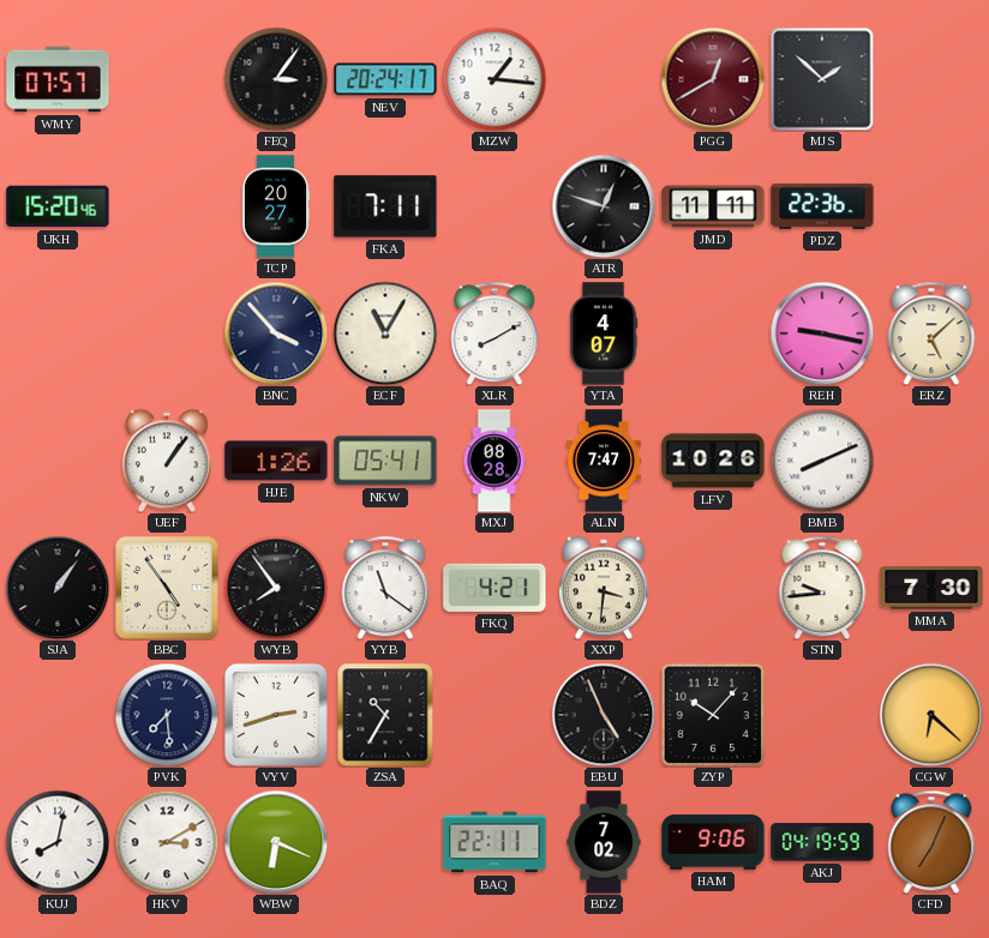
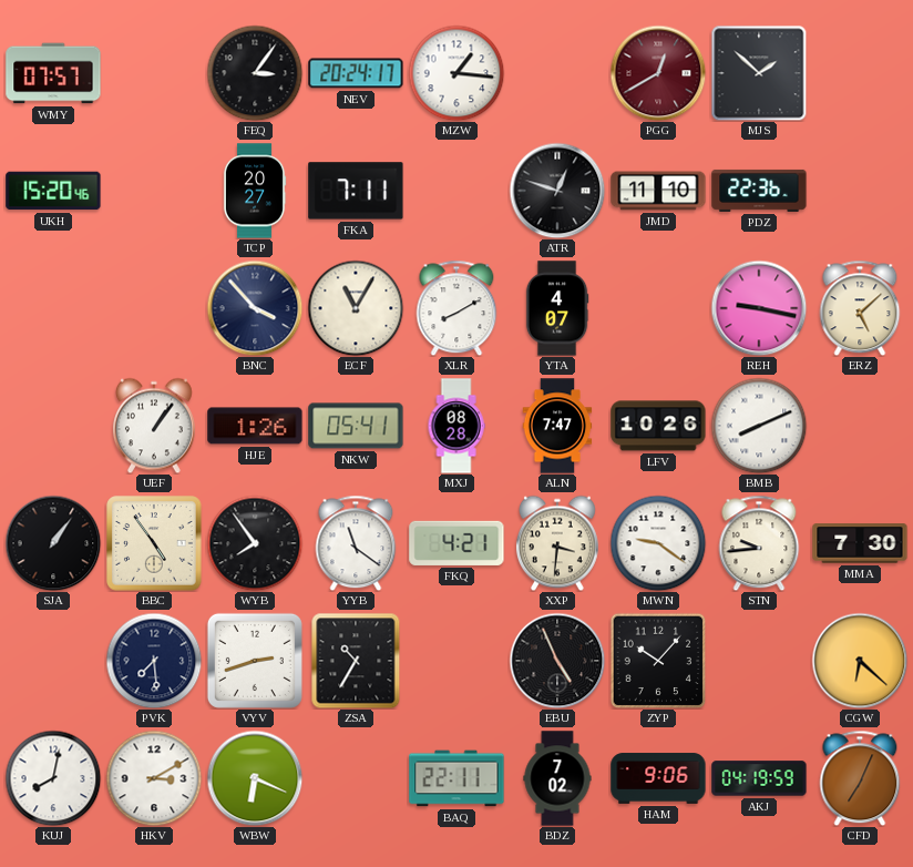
JMD: 11:11 -> 11:10 (658, 191)
MWN: none -> 9:21 (658, 543)
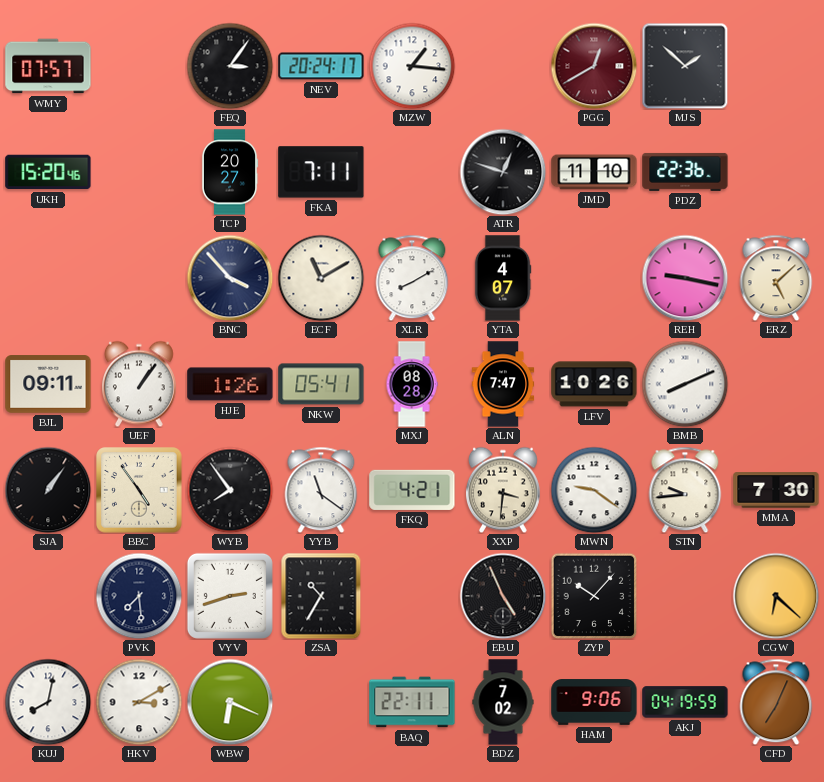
ECF: 11:05 -> 11:10 (321, 278)
BJL: none -> 09:11 (48, 384)
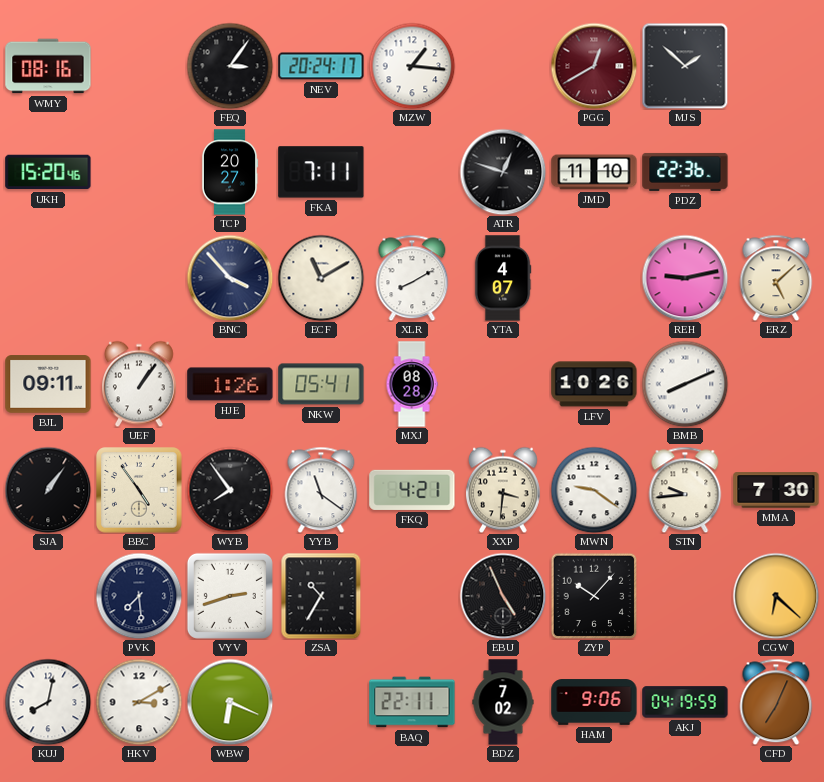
WMY: 07:57 -> 08:16 (48, 66)
REH: 9:17 -> 9:13 (685, 278)
ALN: 7:47 -> none (503, 384)
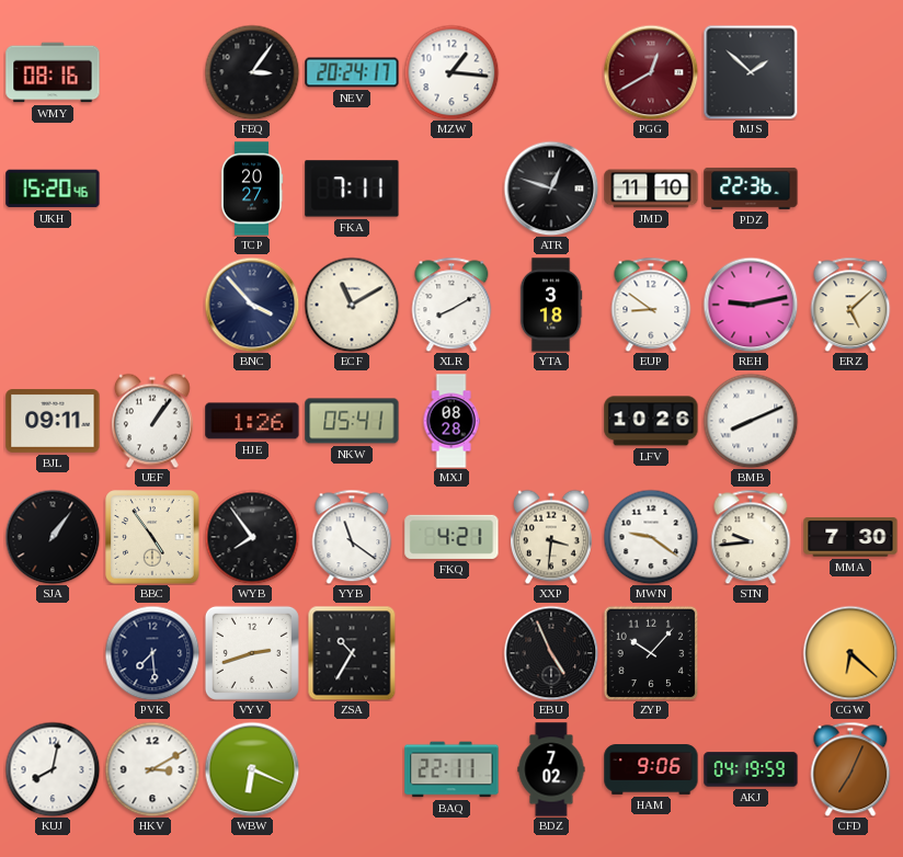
YTA: 4:07 -> 3:18 (551, 305)
EUP: none -> 8:51 (651, 305)
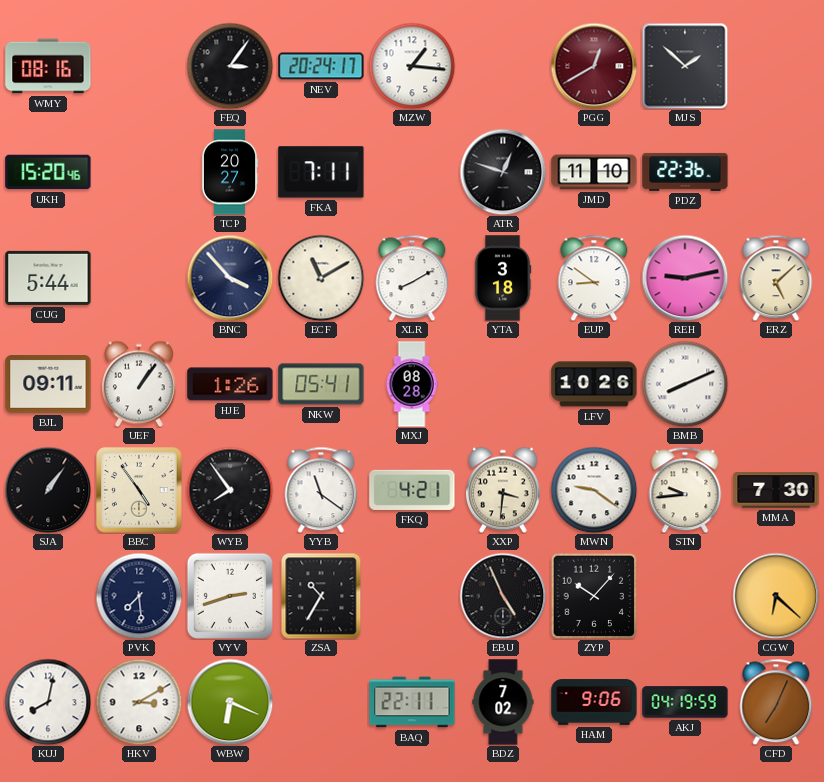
CUG: none -> 5:44 (48, 278)
